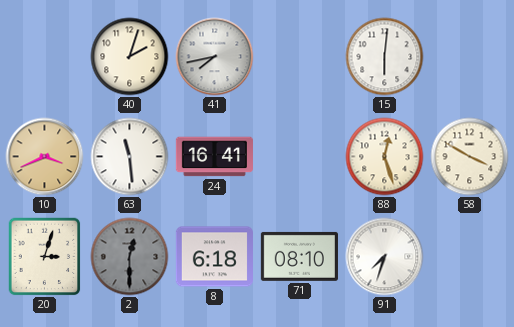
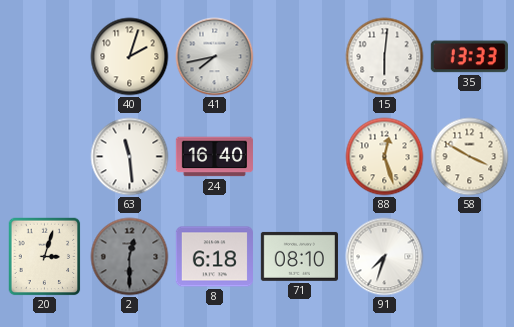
35: none -> 13:33 (469, 57)
10: 3:41 -> none (45, 157)
24: 16:41 -> 16:40 (214, 157)
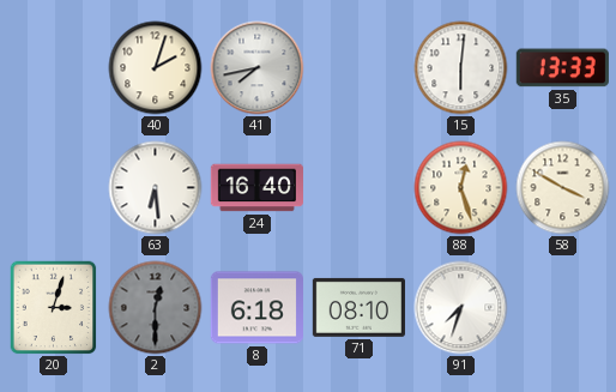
63: 11:29 -> 6:29 (156, 188)
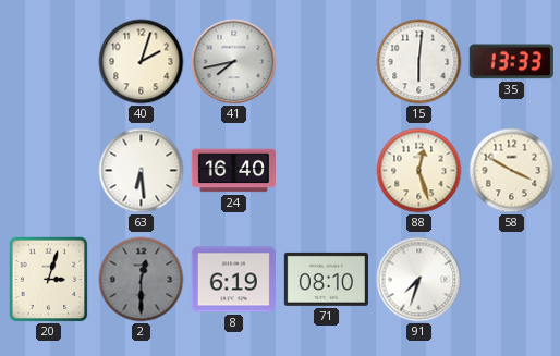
8: 6:18 -> 6:19 (233, 280)
